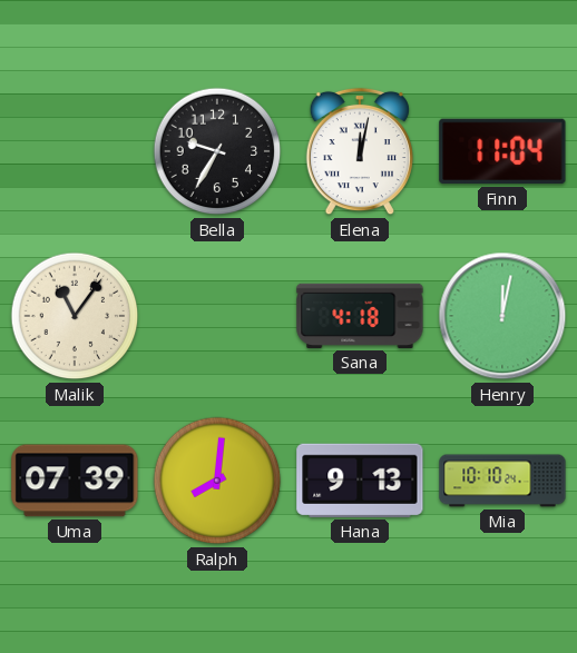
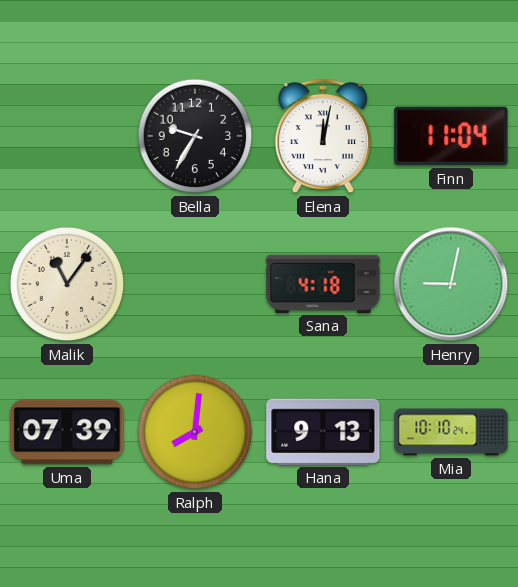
Henry: 12:02 -> 9:02 (451, 284)
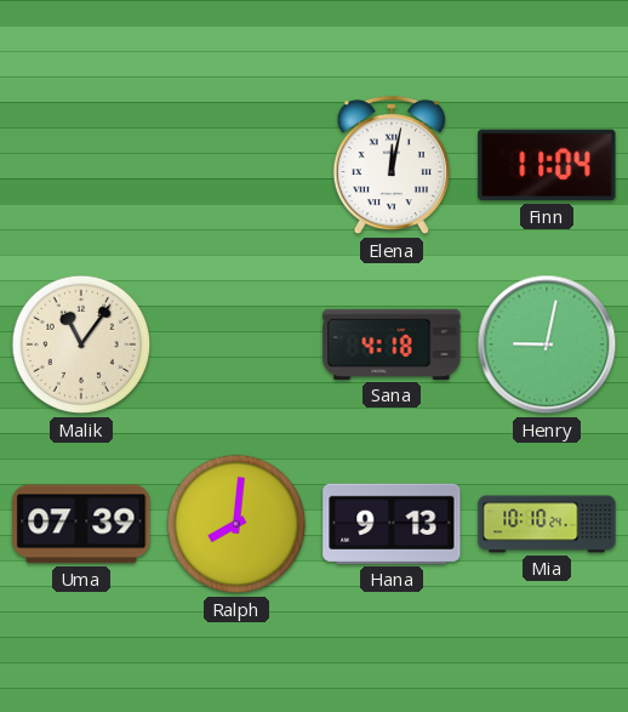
Bella: 9:35 -> none (195, 136)
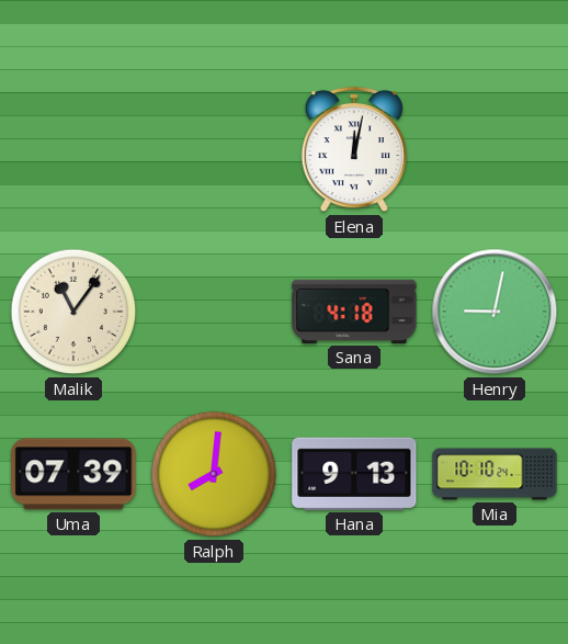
Finn: 11:04 -> none (547, 165)
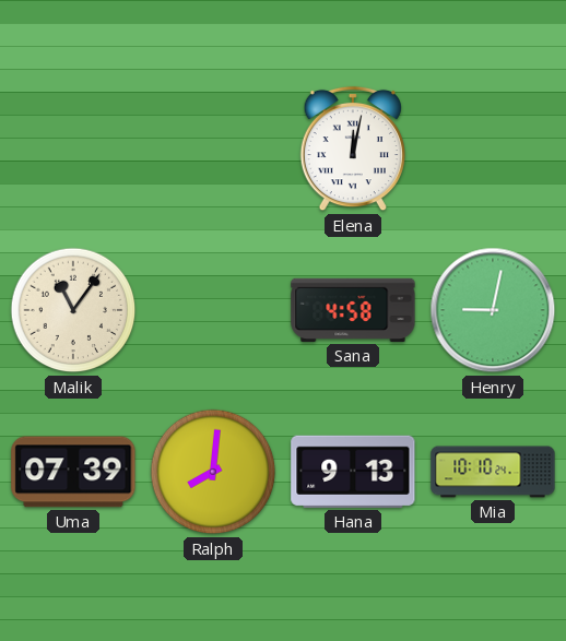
Sana: 4:18 -> 4:58 (353, 310)
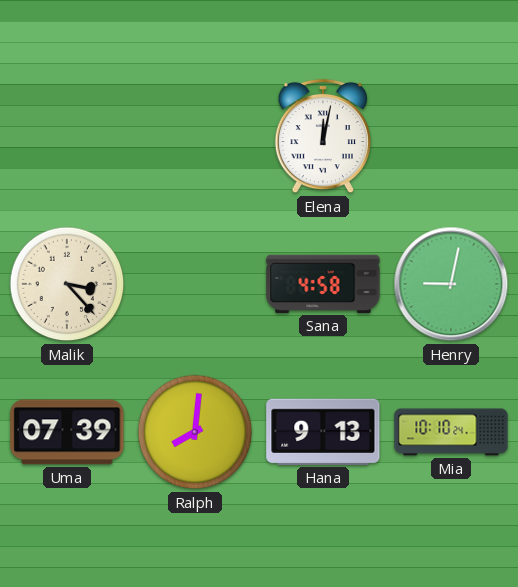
Malik: 11:06 -> 3:23 (67, 284)
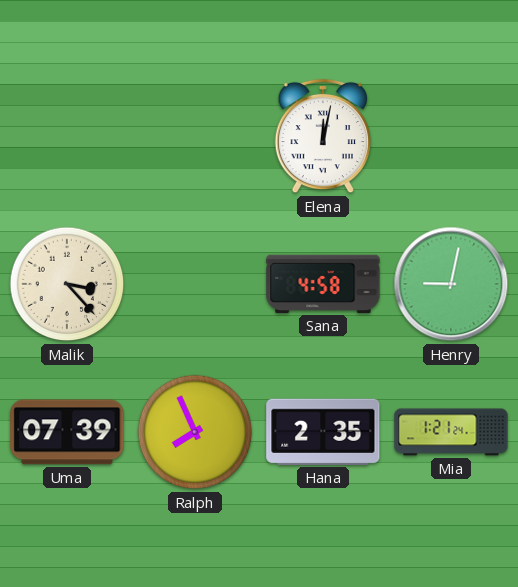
Ralph: 8:01 -> 7:56 (195, 432)
Hana: 9:13 -> 2:35 (323, 432)
Mia: 10:10 -> 1:21 (451, 432)
